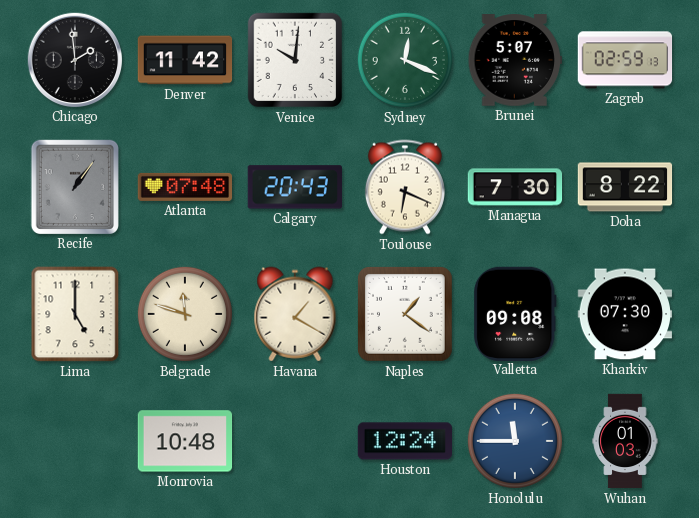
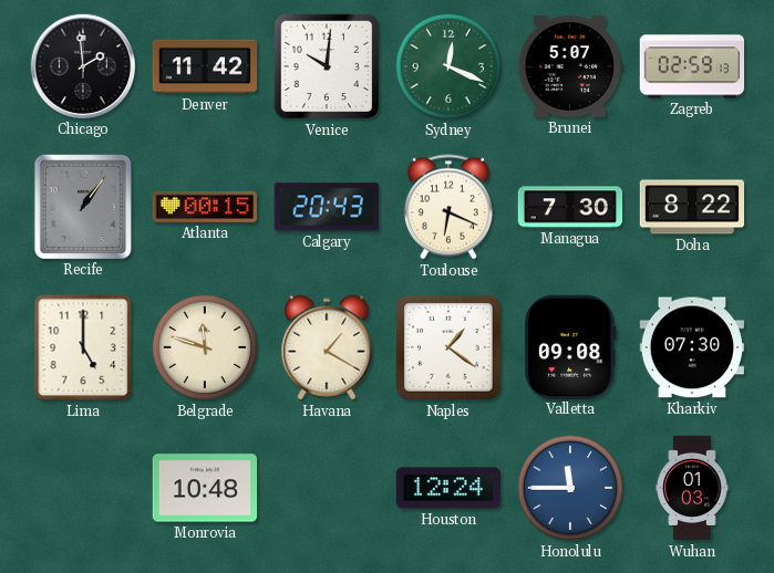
Atlanta: 07:48 -> 00:15 (205, 207)
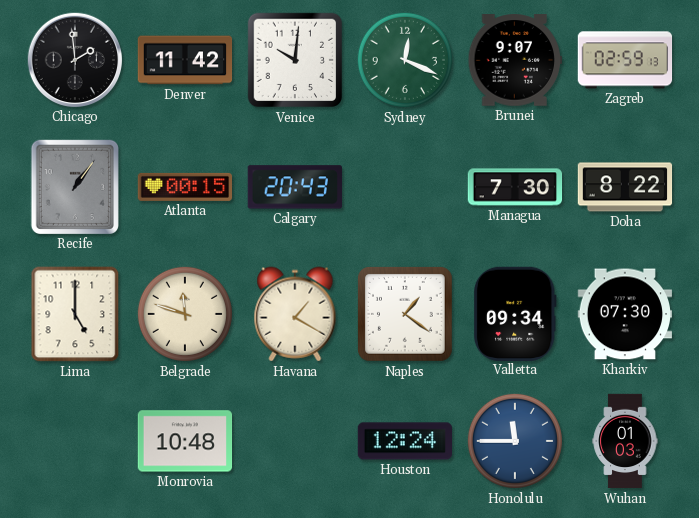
Brunei: 5:07 -> 9:07 (514, 60)
Toulouse: 6:19 -> none (448, 207)
Valletta: 09:08 -> 09:34 (515, 313)
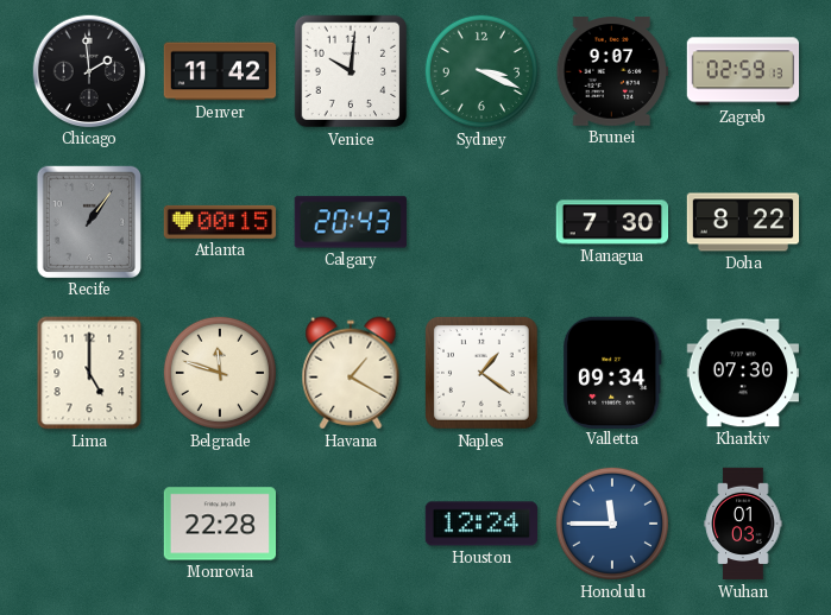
Sydney: 12:19 -> 3:19 (481, 71)
Monrovia: 10:48 -> 22:28 (220, 524)
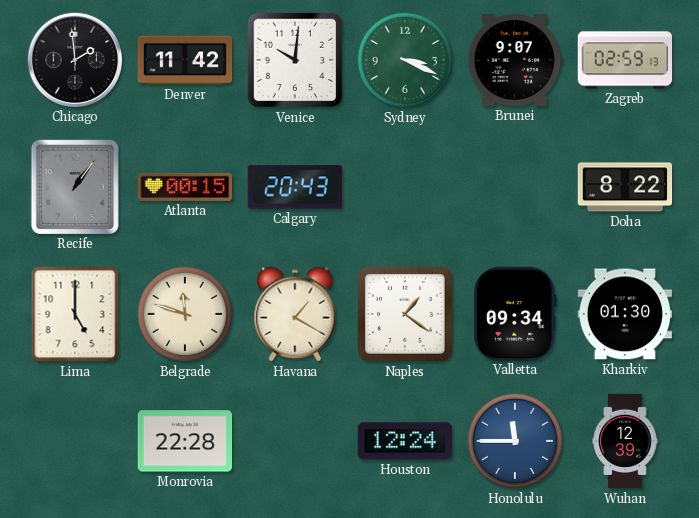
Managua: 7:30 -> none (612, 222)
Kharkiv: 07:30 -> 01:30 (625, 314)
Wuhan: 01:03 -> 12:39 (625, 441)
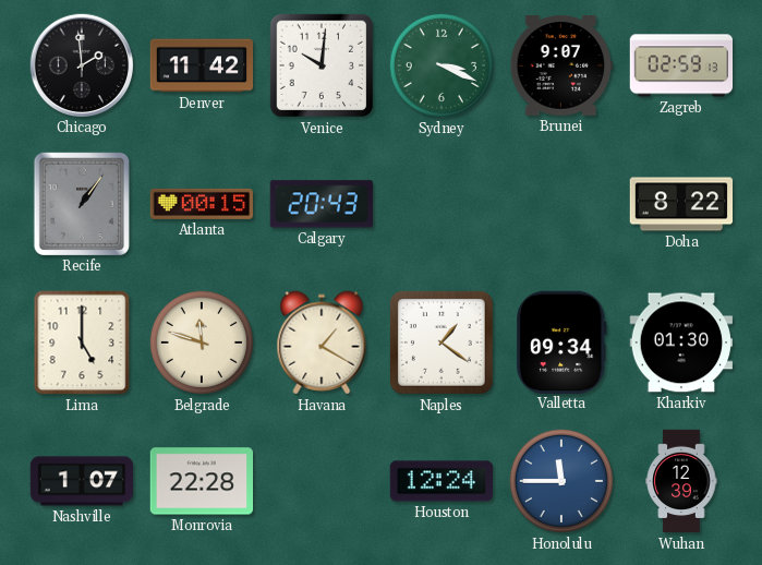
Nashville: none -> 1:07 (82, 481)
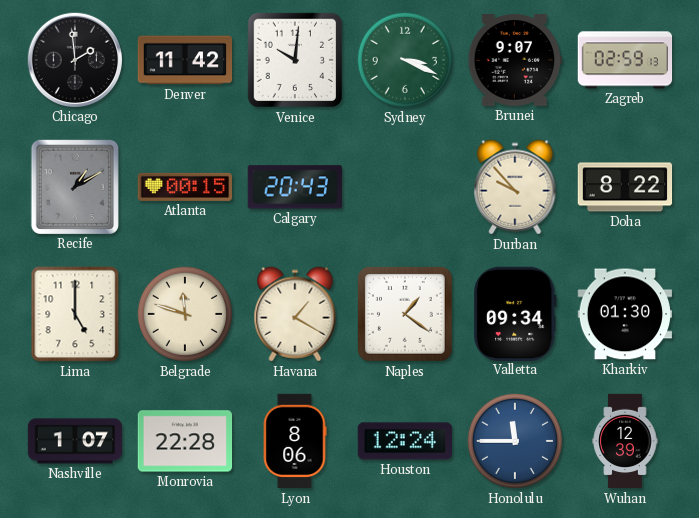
Recife: 1:06 -> 1:10 (74, 186)
Durban: none -> 9:53 (515, 187)
Lyon: none -> 8:06 (295, 441)
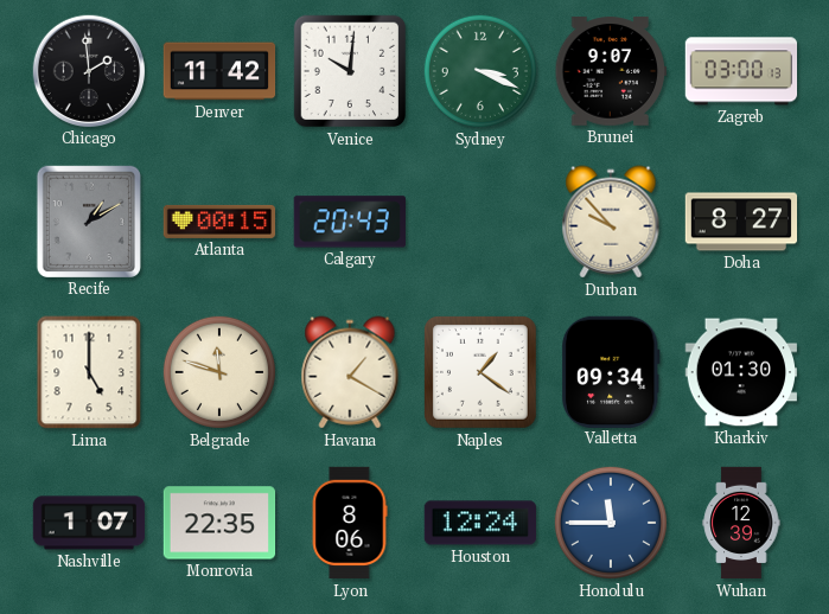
Zagreb: 02:59 -> 03:00 (741, 71)
Doha: 8:22 -> 8:27 (741, 222)
Monrovia: 22:28 -> 22:35 (219, 523)
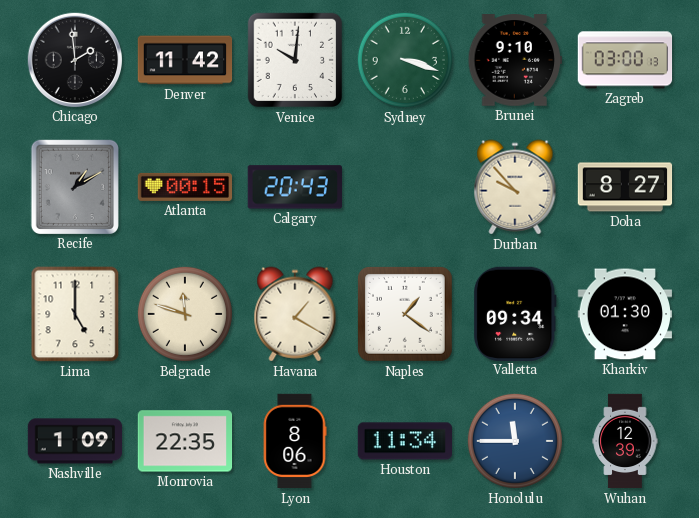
Sydney: 3:19 -> 3:18 (405, 60)
Brunei: 9:07 -> 9:10 (514, 60)
Nashville: 1:07 -> 1:09 (75, 441)
Houston: 12:24 -> 11:34 (404, 441)
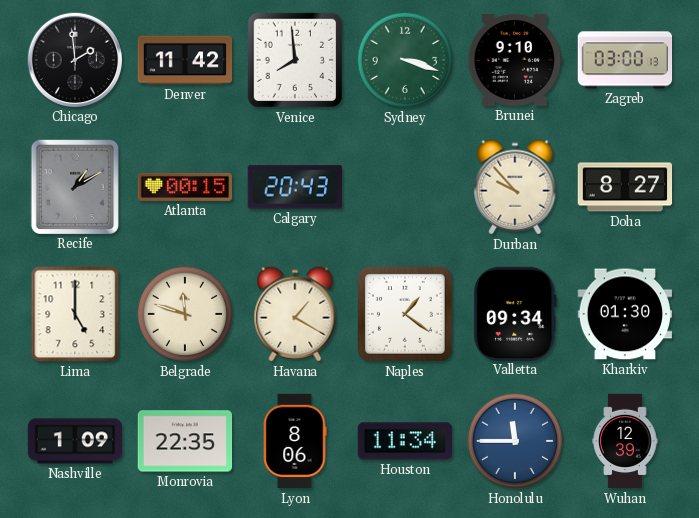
Venice: 10:01 -> 7:59 (295, 60)
